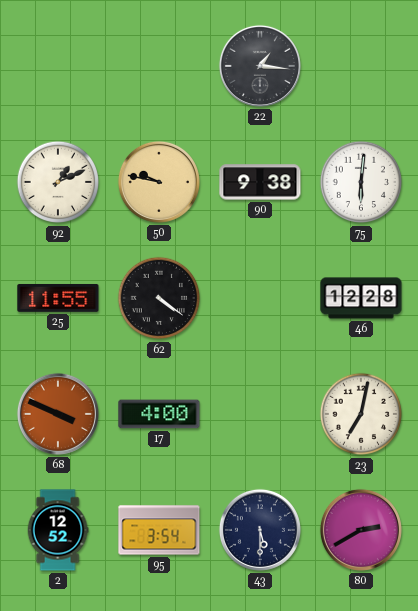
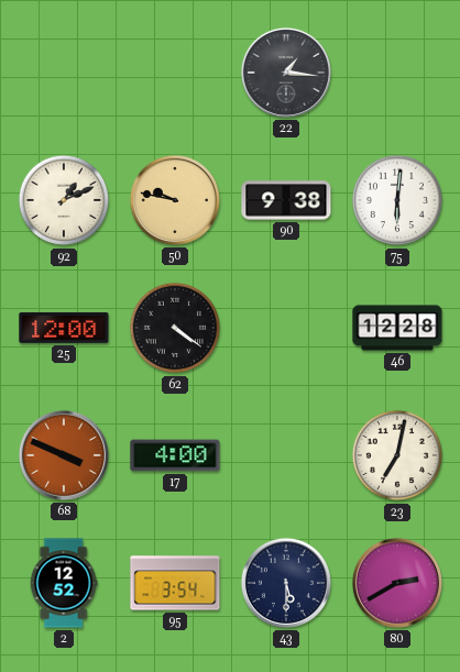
25: 11:55 -> 12:00 (64, 328)
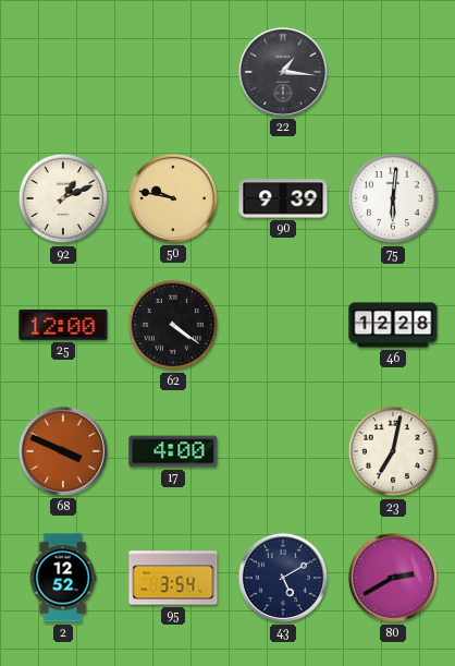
90: 9:38 -> 9:39 (283, 198)
43: 5:30 -> 5:10 (283, 578)
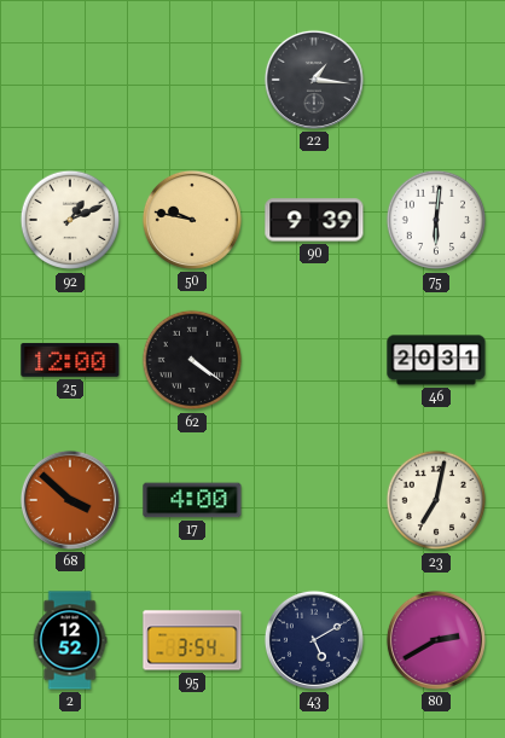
46: 12:28 -> 20:31 (436, 360)
68: 3:49 -> 3:52 (70, 500)
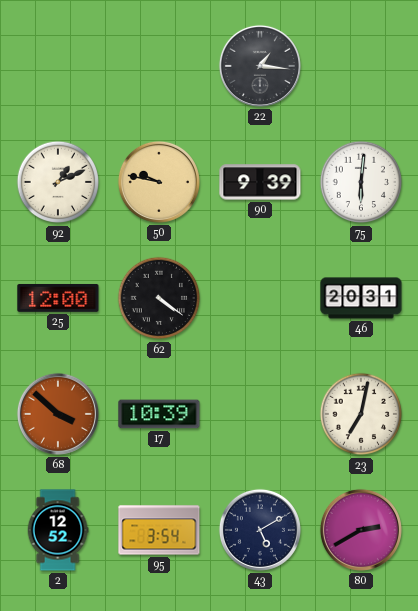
17: 4:00 -> 10:39 (159, 414)
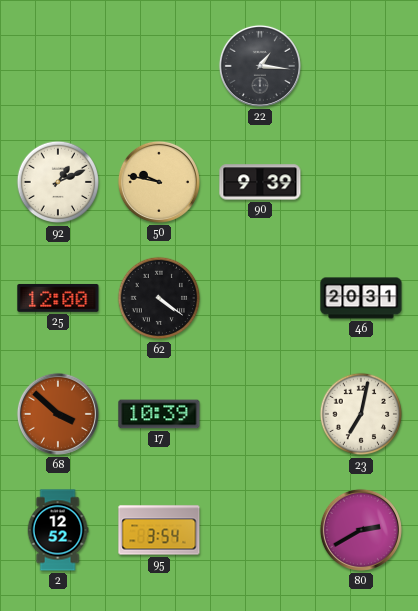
75: 6:01 -> none (361, 182)
43: 5:10 -> none (260, 530)
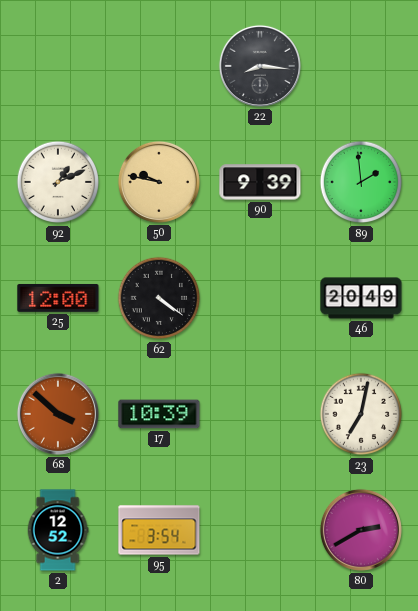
22: 1:16 -> 8:16 (260, 66)
89: none -> 1:59 (361, 182)
46: 20:31 -> 20:49 (361, 298)
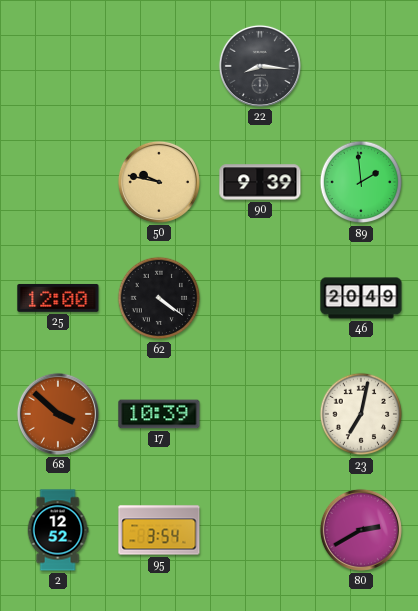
92: 1:11 -> none (58, 182)
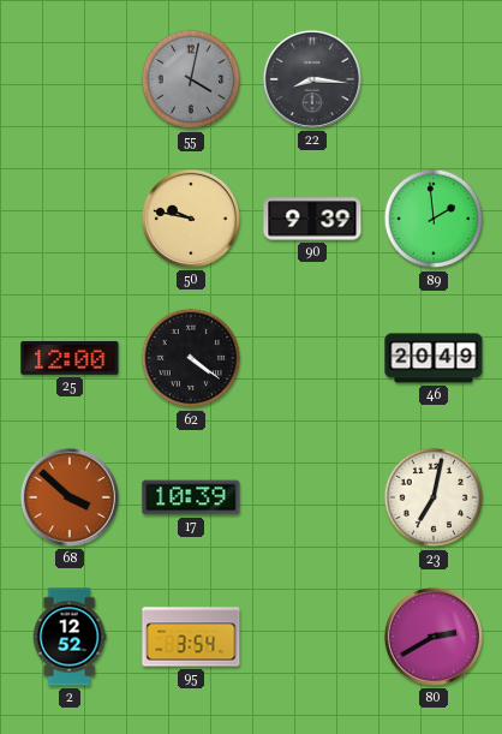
55: none -> 4:02 (191, 79)
